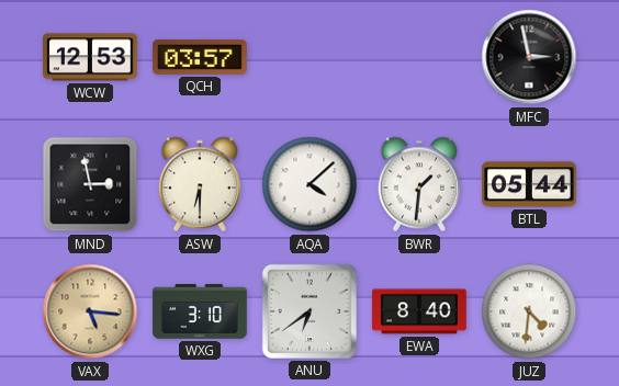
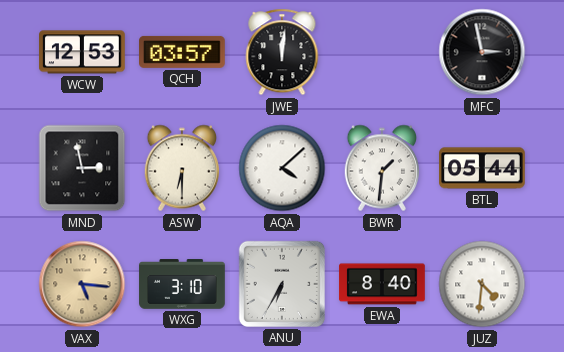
JWE: none -> 12:01 (282, 52)
ANU: 6:39 -> 6:35 (282, 284)
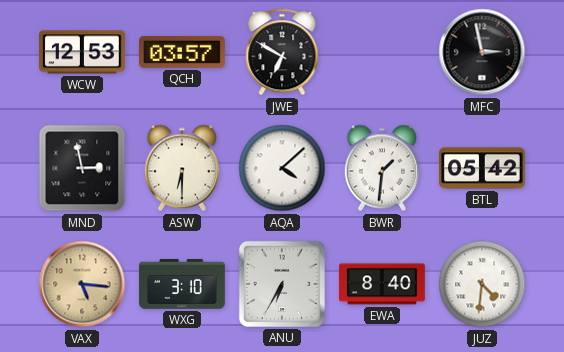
JWE: 12:01 -> 6:50 (282, 52)
BTL: 05:44 -> 05:42 (483, 168)
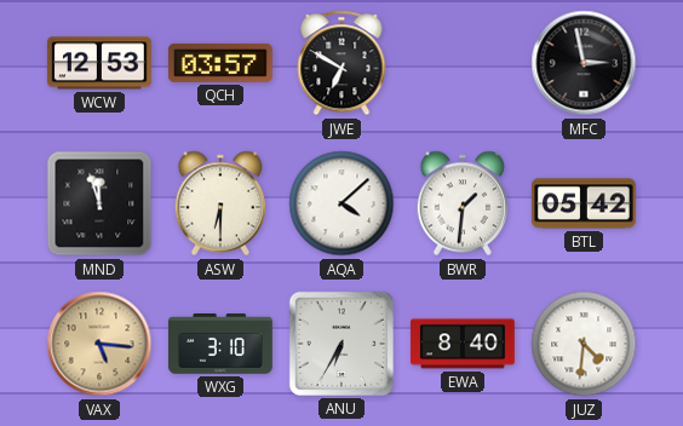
MND: 2:58 -> 11:57 (99, 203)
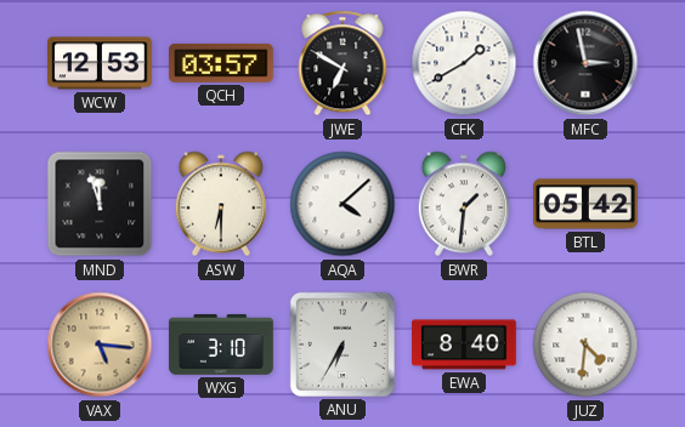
CFK: none -> 1:40 (464, 63)
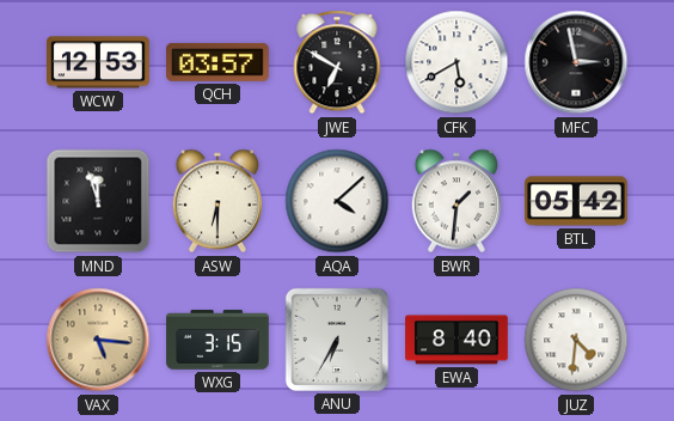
CFK: 1:40 -> 5:40 (457, 62)
WXG: 3:10 -> 3:15 (217, 340)
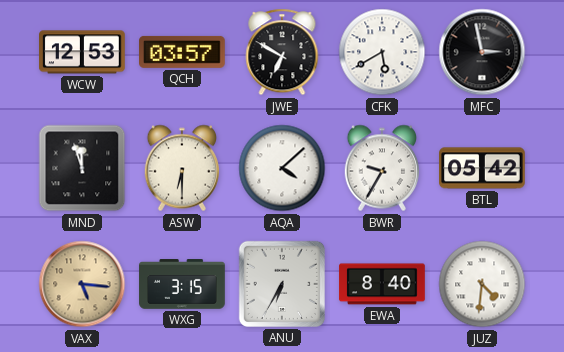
BWR: 1:31 -> 9:35 (381, 168)
